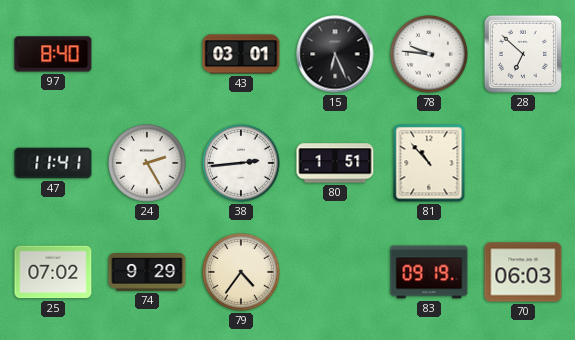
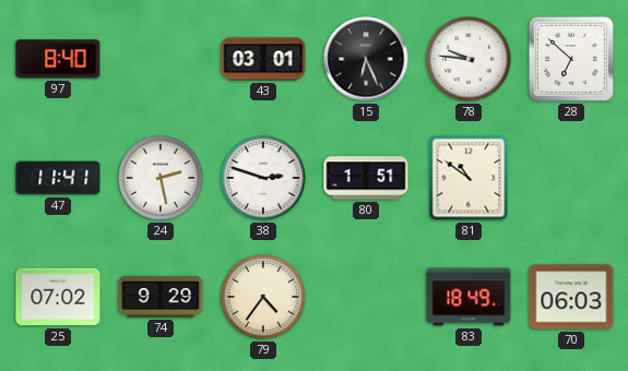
24: 2:25 -> 2:28 (161, 178)
38: 2:44 -> 2:48 (263, 178)
81: 10:53 -> 10:51 (469, 178)
83: 09:19 -> 18:49 (469, 297)
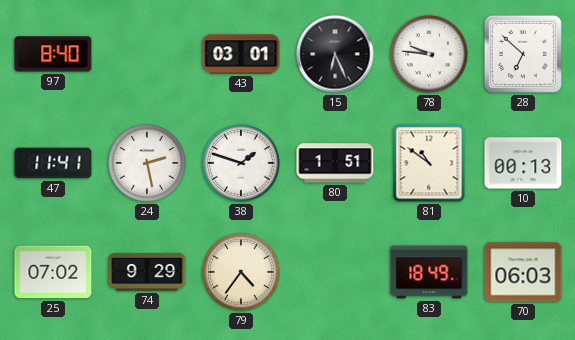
38: 2:48 -> 1:48 (241, 163)
10: none -> 00:13 (523, 163)
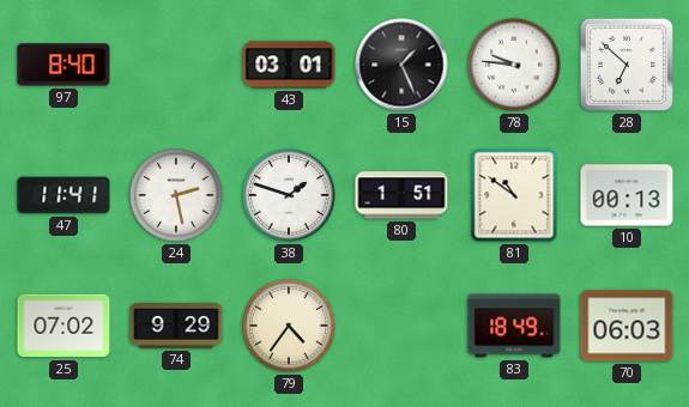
15: 6:26 -> 1:26 (401, 65)
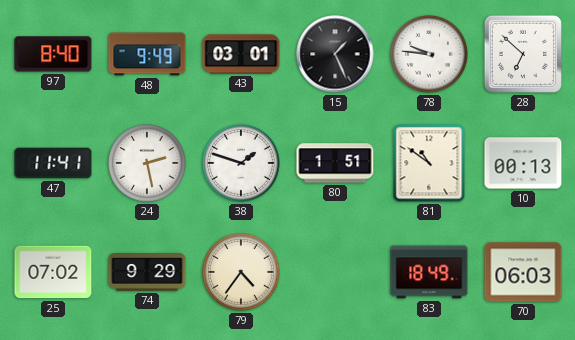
48: none -> 9:49 (147, 54)
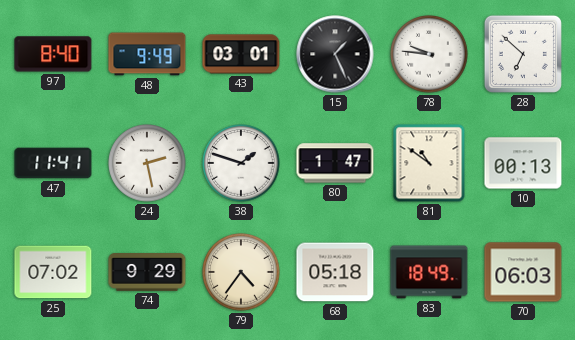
80: 1:51 -> 1:47 (335, 163)
68: none -> 05:18 (335, 272)
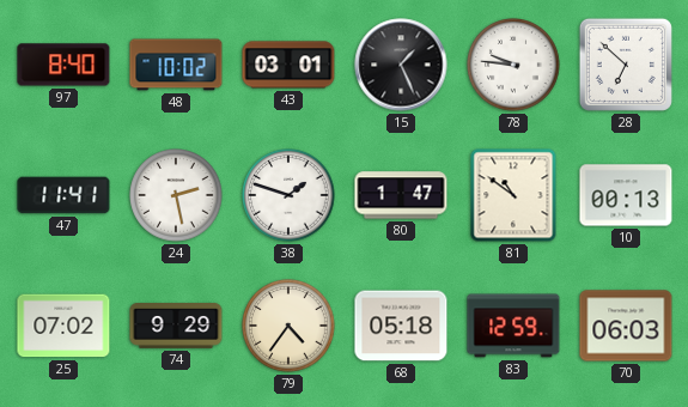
48: 9:49 -> 10:02 (176, 65)
83: 18:49 -> 12:59 (513, 326)
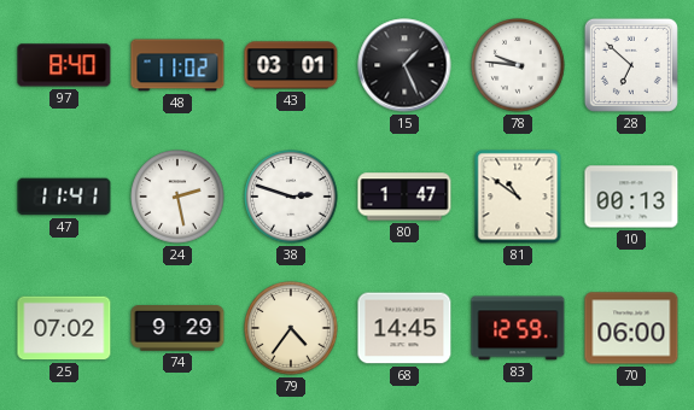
48: 10:02 -> 11:02 (177, 65)
38: 1:48 -> 2:48 (291, 197)
68: 05:18 -> 14:45 (404, 328)
70: 06:03 -> 06:00 (631, 328)
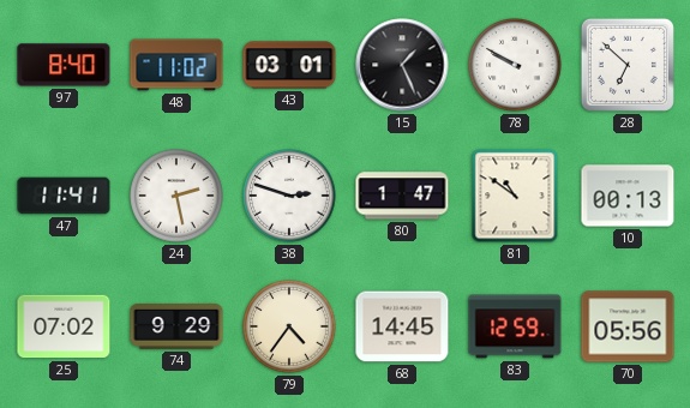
78: 9:46 -> 9:50 (515, 65)
70: 06:00 -> 05:56 (628, 326)
